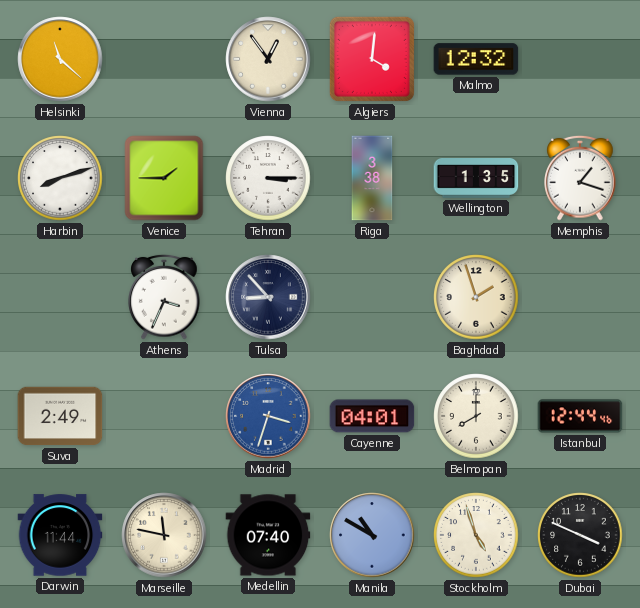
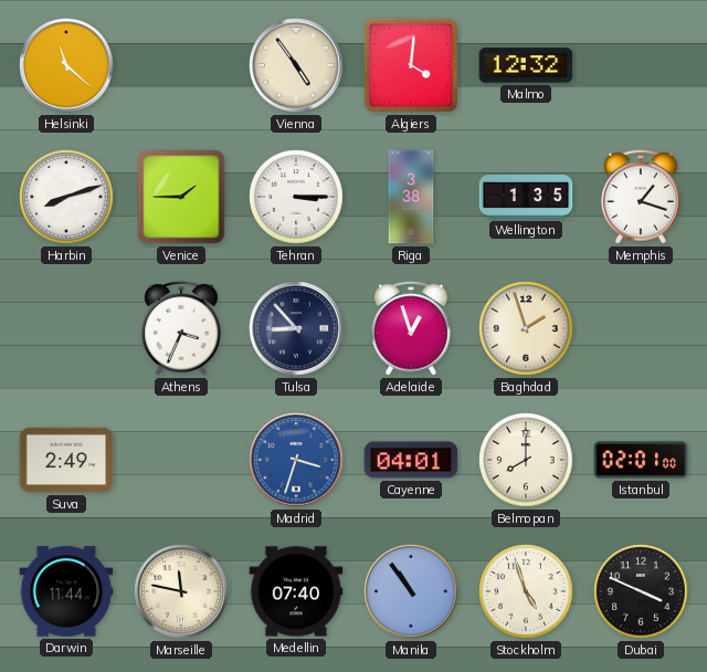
Vienna: 12:54 -> 4:54 (296, 65)
Adelaide: none -> 12:57 (411, 328)
Istanbul: 12:44 -> 02:01 (641, 460)
Manila: 10:50 -> 10:54 (411, 591)
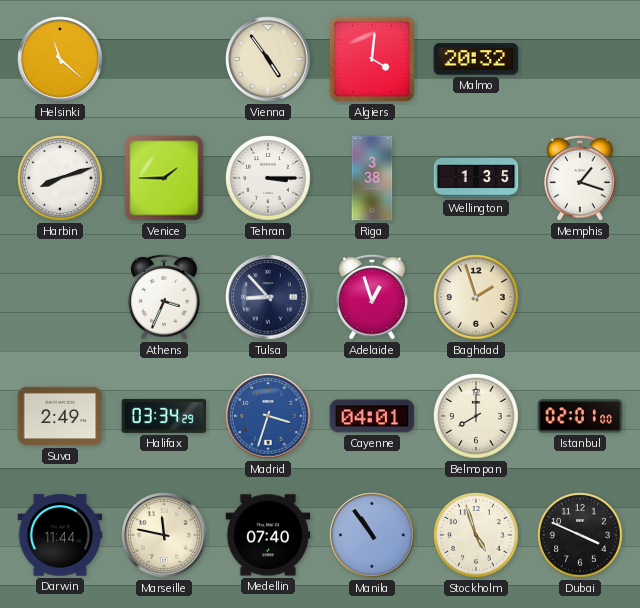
Malmo: 12:32 -> 20:32 (476, 59)
Halifax: none -> 03:34 (164, 416)
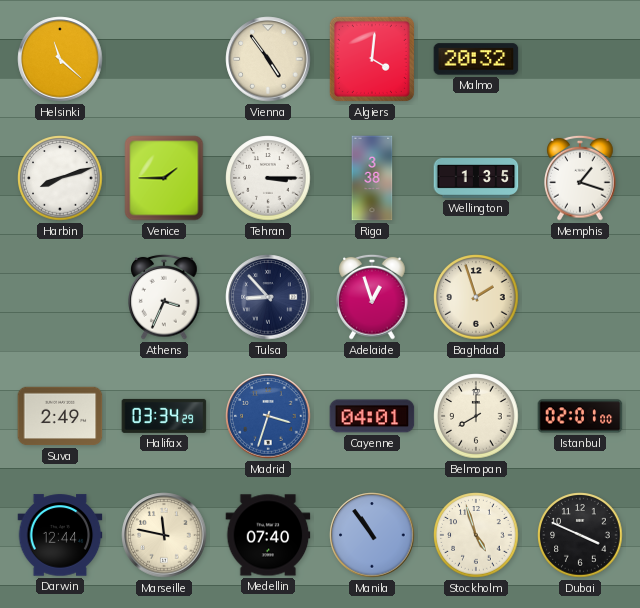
Darwin: 11:44 -> 12:44 (60, 535)
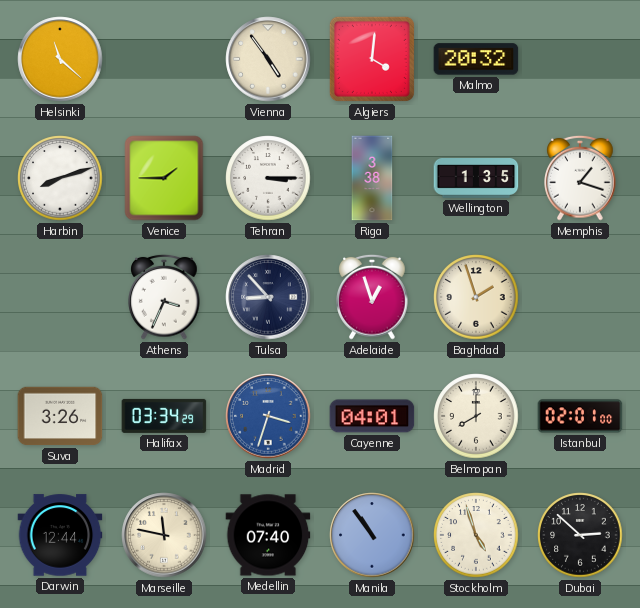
Suva: 2:49 -> 3:26 (60, 416)
Dubai: 3:49 -> 2:52 (580, 535)
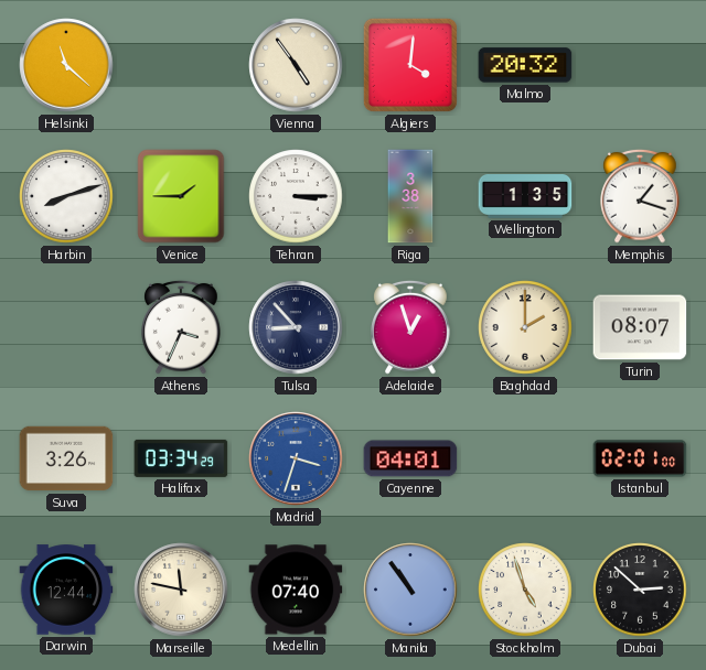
Baghdad: 1:57 -> 2:00 (525, 327)
Turin: none -> 08:07 (640, 327)
Belmopan: 8:00 -> none (476, 416)
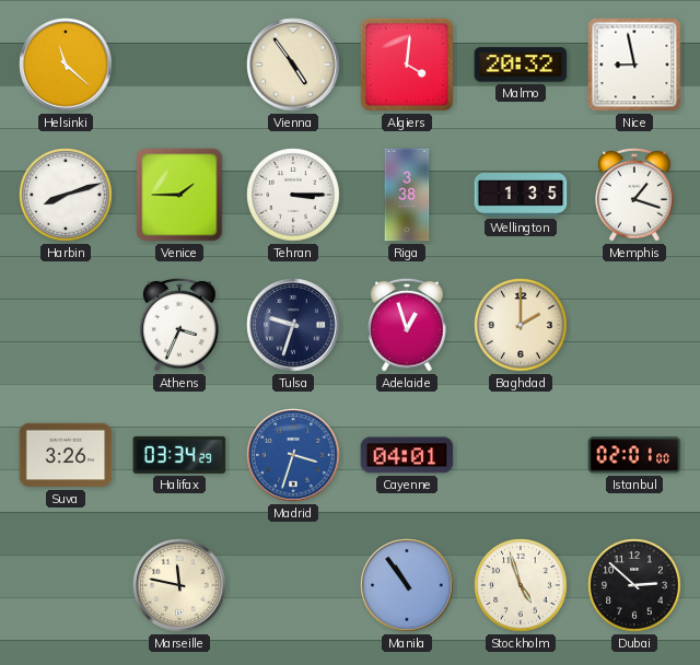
Nice: none -> 8:58 (634, 65)
Tulsa: 8:53 -> 9:33 (293, 325)
Turin: 08:07 -> none (640, 327)
Darwin: 12:44 -> none (66, 590)
Medellin: 07:40 -> none (296, 590)
